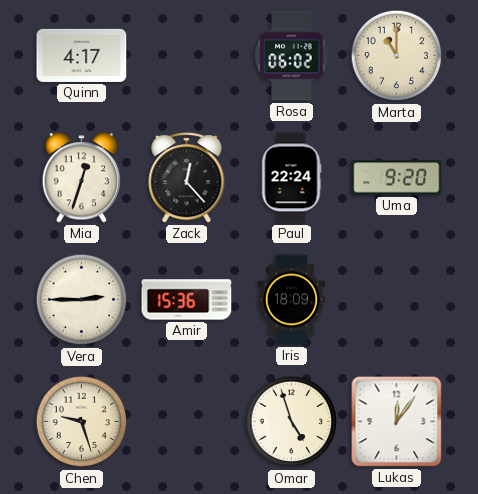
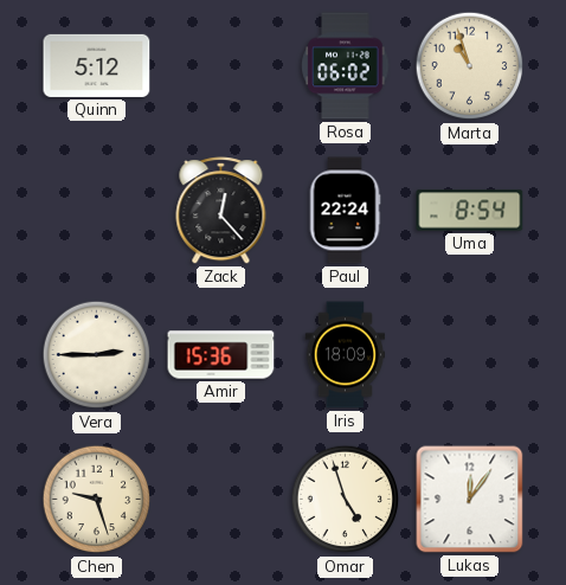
Quinn: 4:17 -> 5:12 (97, 65)
Marta: 11:00 -> 10:57 (470, 66)
Mia: 12:33 -> none (82, 178)
Uma: 9:20 -> 8:54 (470, 211)
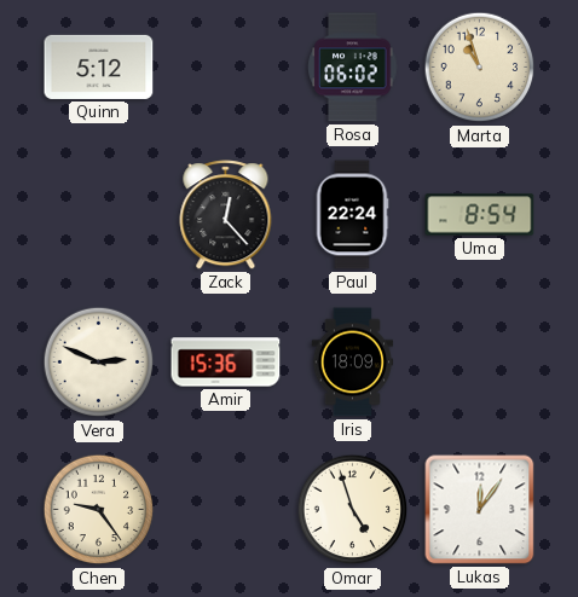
Vera: 2:45 -> 2:49 (99, 363)
Chen: 9:27 -> 9:24 (99, 510)
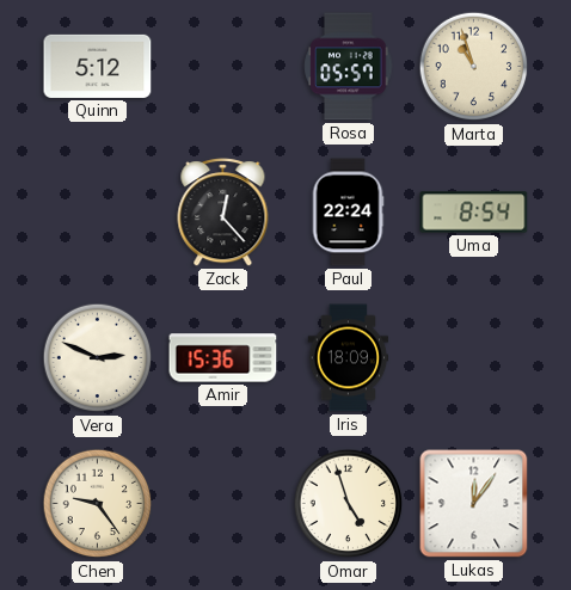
Rosa: 06:02 -> 05:57 (349, 67)
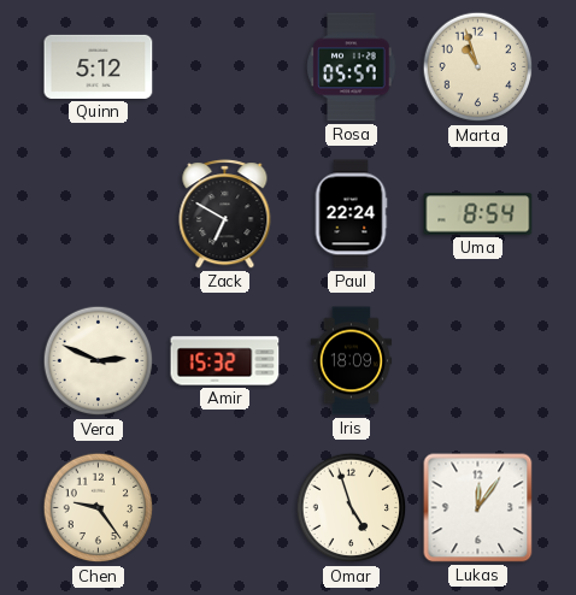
Zack: 12:23 -> 6:50 (225, 214)
Amir: 15:36 -> 15:32 (225, 361)
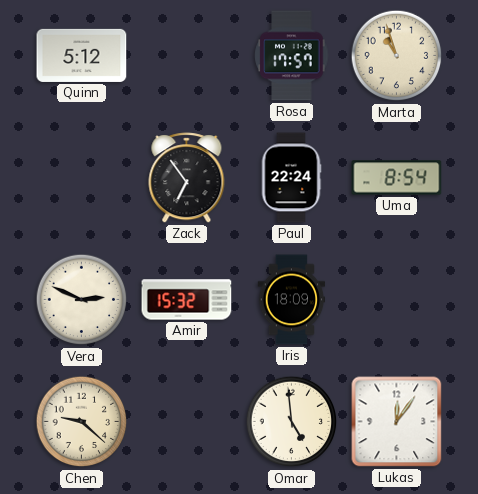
Rosa: 05:57 -> 17:57 (292, 56)
Zack: 6:50 -> 6:54 (187, 178)
Chen: 9:24 -> 9:22 (82, 422)
Omar: 4:57 -> 4:59 (292, 422)
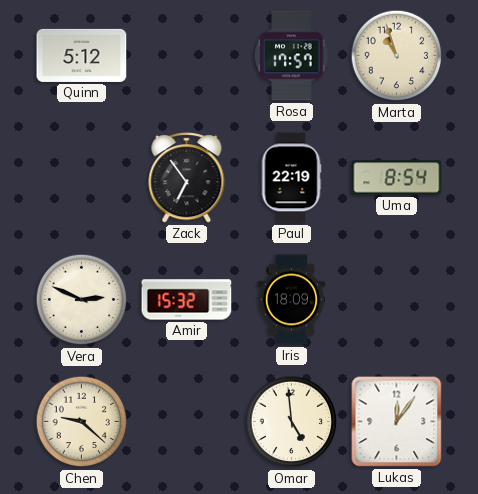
Paul: 22:24 -> 22:19 (291, 178)
